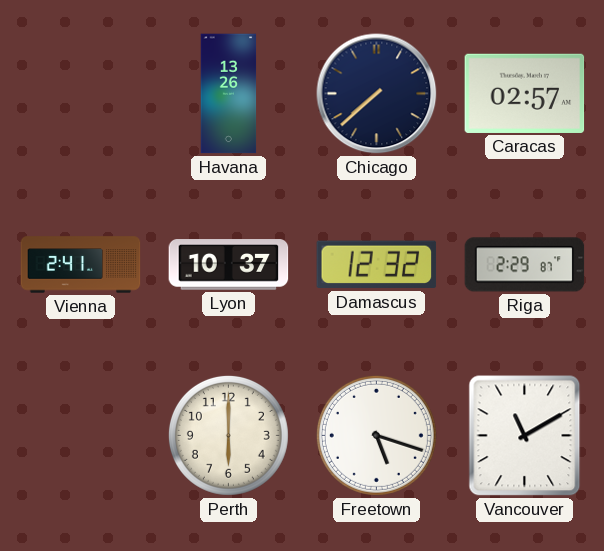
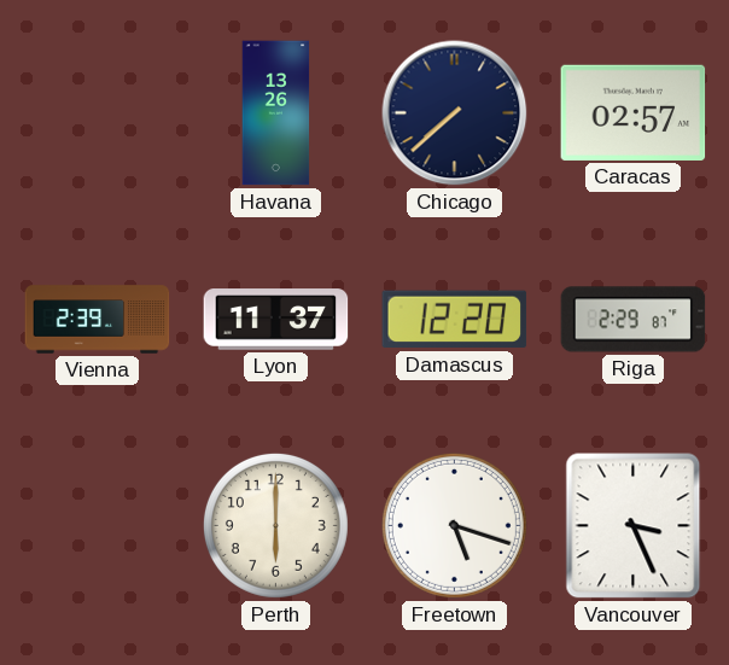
Vienna: 2:41 -> 2:39 (98, 320)
Lyon: 10:37 -> 11:37 (276, 320)
Damascus: 12:32 -> 12:20 (455, 320)
Vancouver: 11:10 -> 3:26 (634, 526)
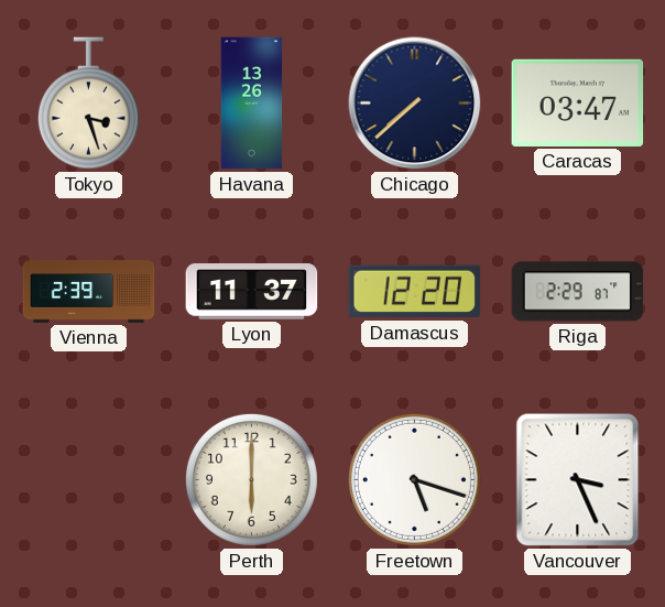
Tokyo: none -> 3:27 (88, 104)
Caracas: 02:57 -> 03:47 (578, 102)
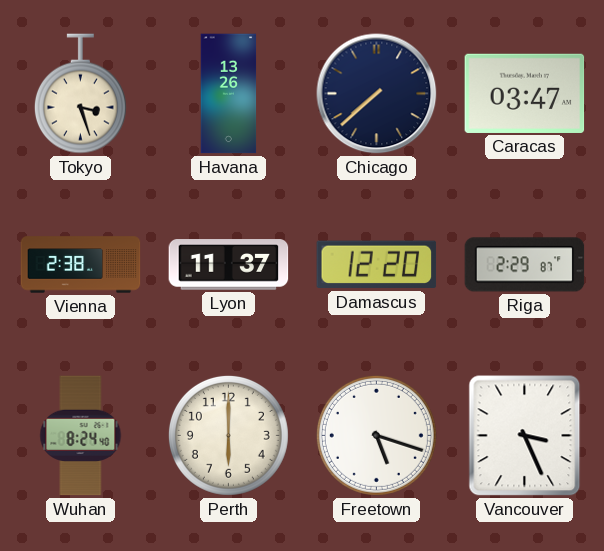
Vienna: 2:39 -> 2:38 (81, 265)
Wuhan: none -> 8:24 (81, 436)
